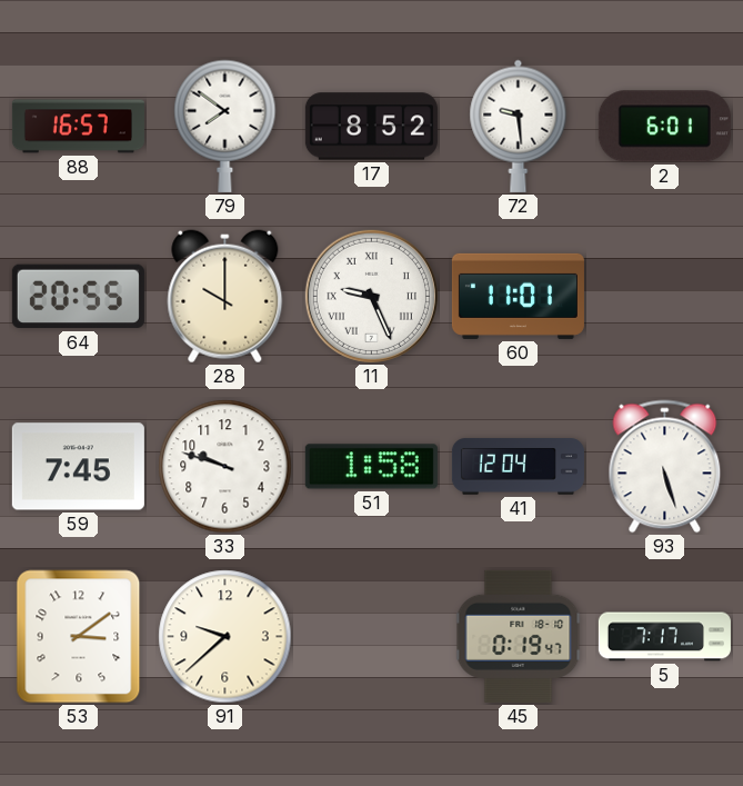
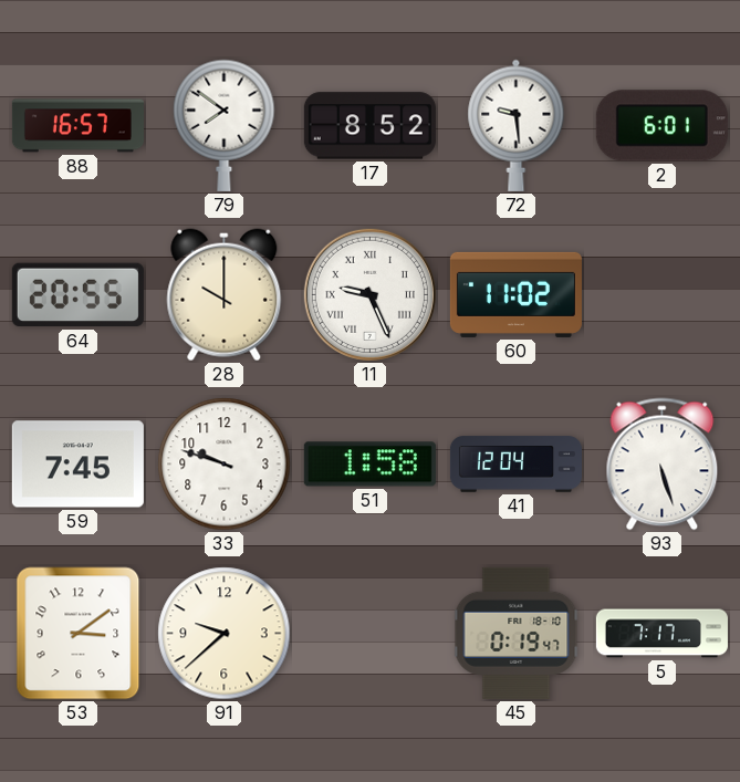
60: 11:01 -> 11:02 (515, 294)
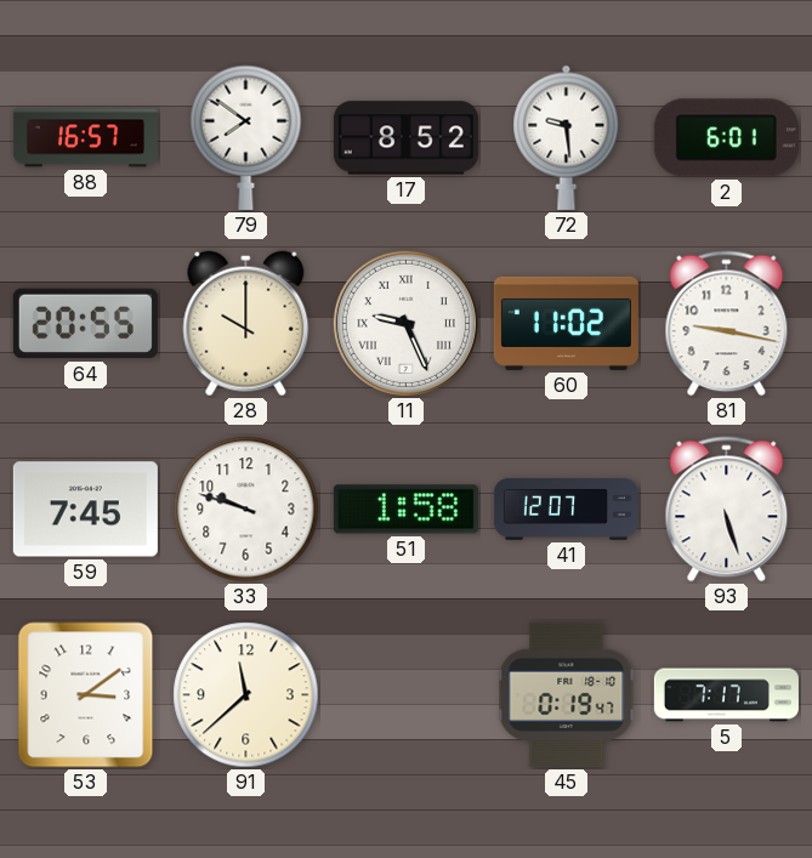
81: none -> 9:17 (727, 324)
41: 12:04 -> 12:07 (566, 510)
91: 9:38 -> 11:38 (246, 695)
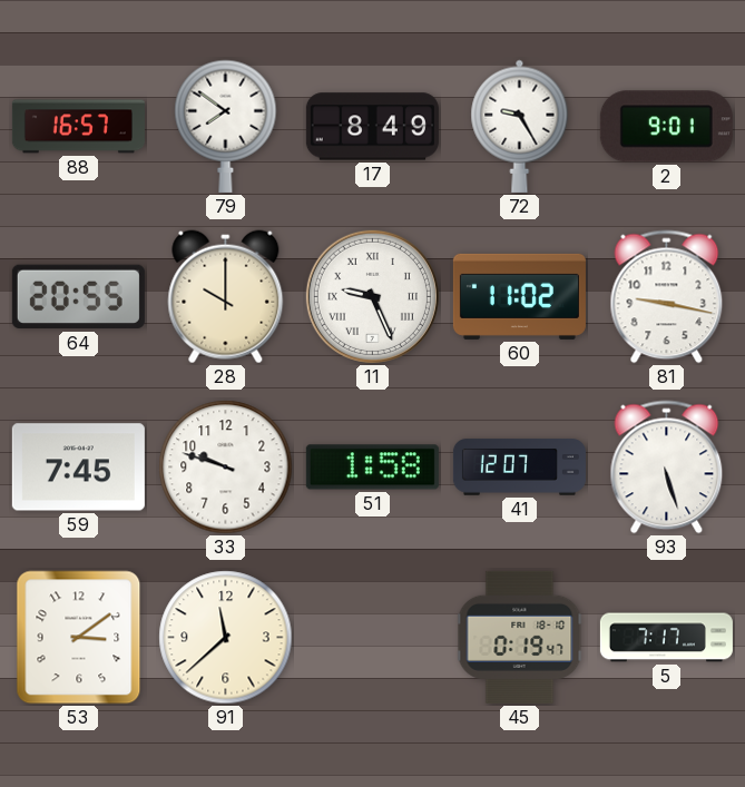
17: 8:52 -> 8:49 (372, 127)
72: 9:29 -> 9:25 (520, 126)
2: 6:01 -> 9:01 (666, 127)
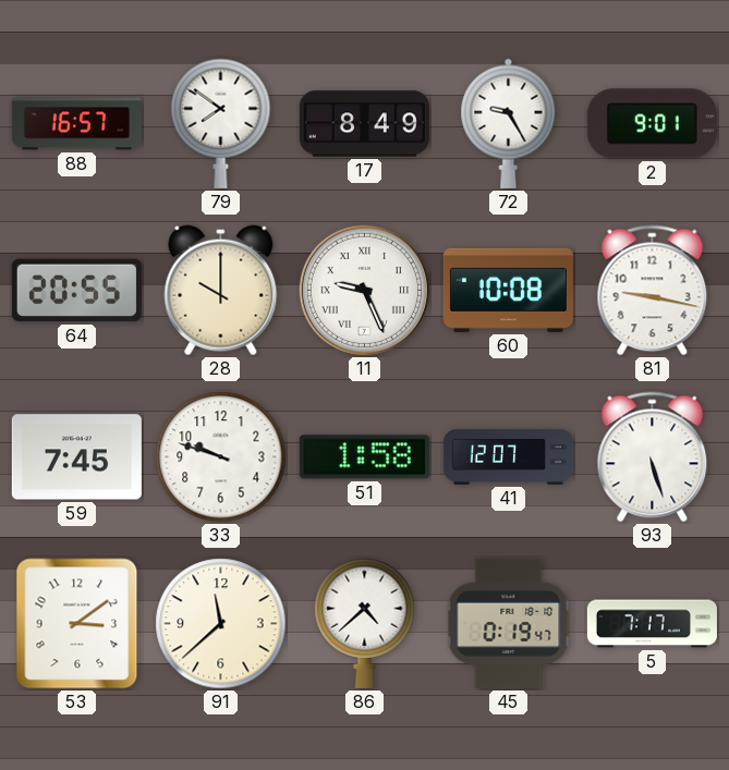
60: 11:02 -> 10:08 (508, 290)
86: none -> 4:38 (365, 623)
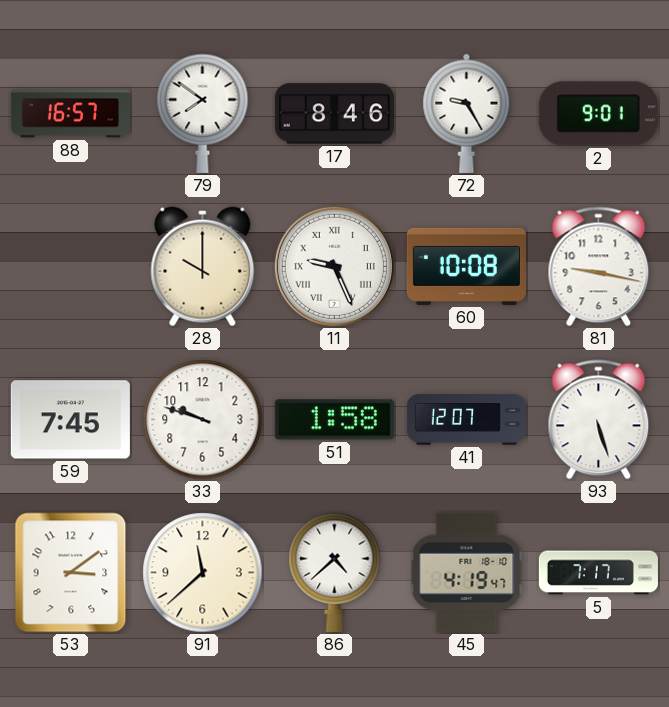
17: 8:49 -> 8:46 (334, 114)
64: 20:55 -> none (76, 291)
45: 0:19 -> 4:19 (467, 572)
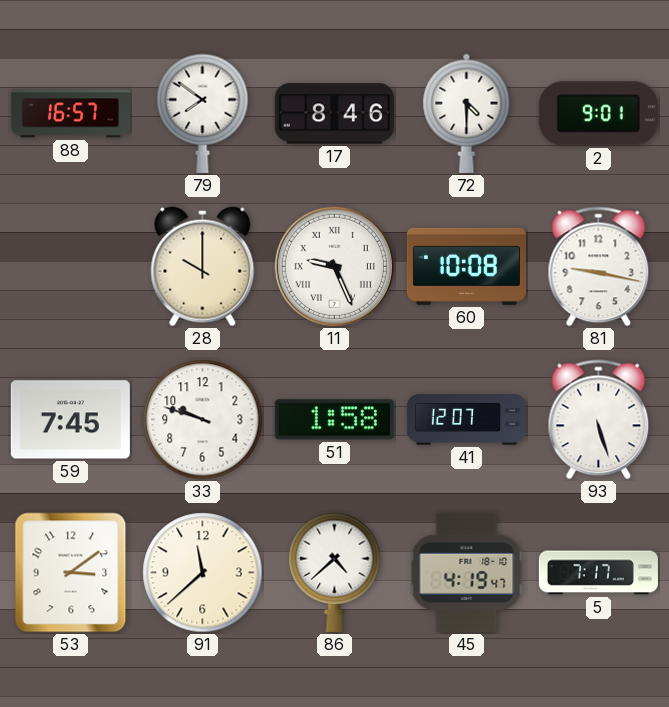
72: 9:25 -> 4:30 (467, 113)
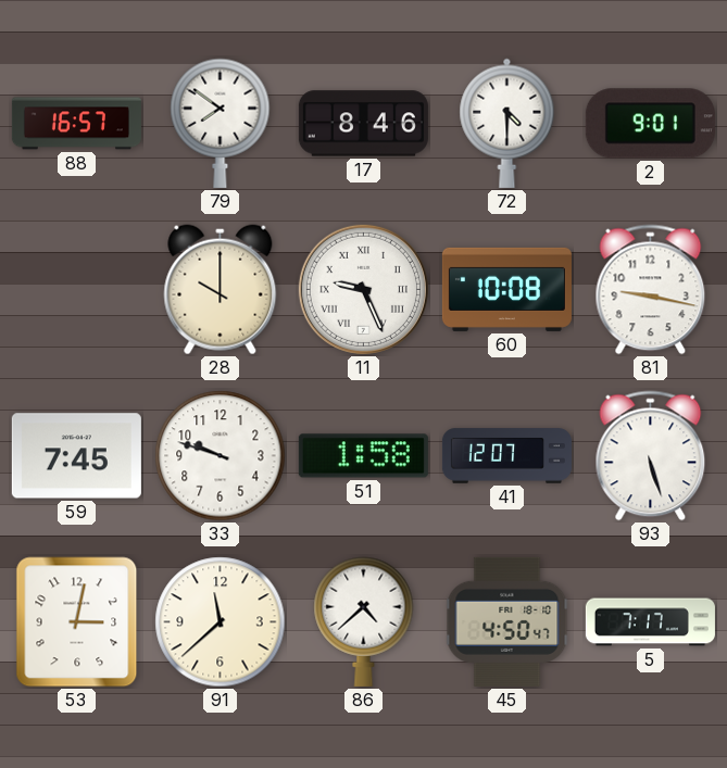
53: 3:09 -> 3:02 (77, 622)
45: 4:19 -> 4:50 (507, 621)
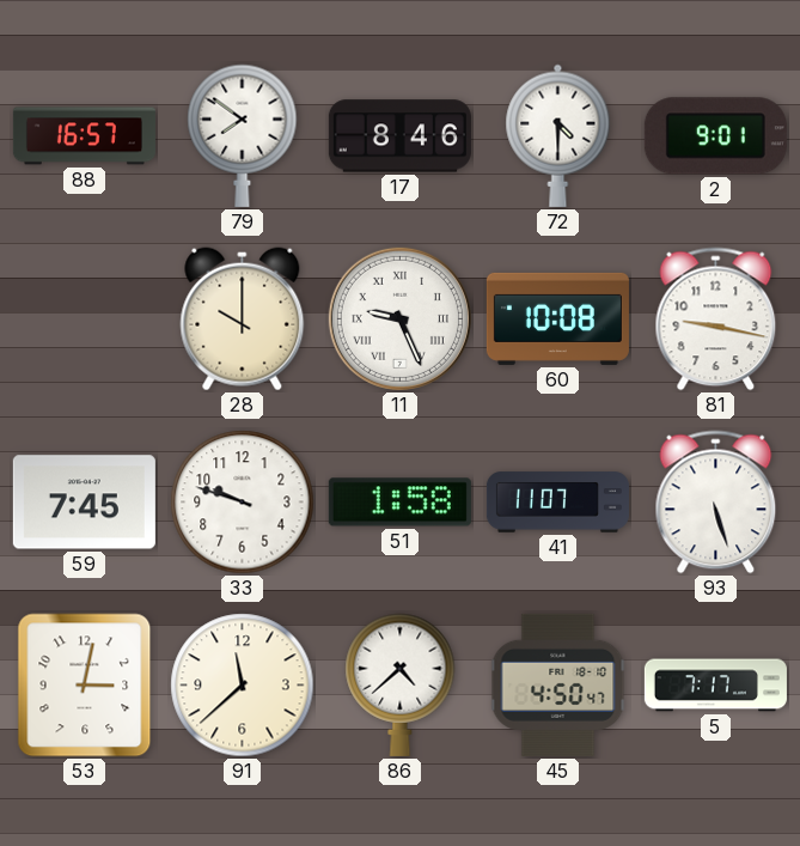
41: 12:07 -> 11:07 (557, 503)
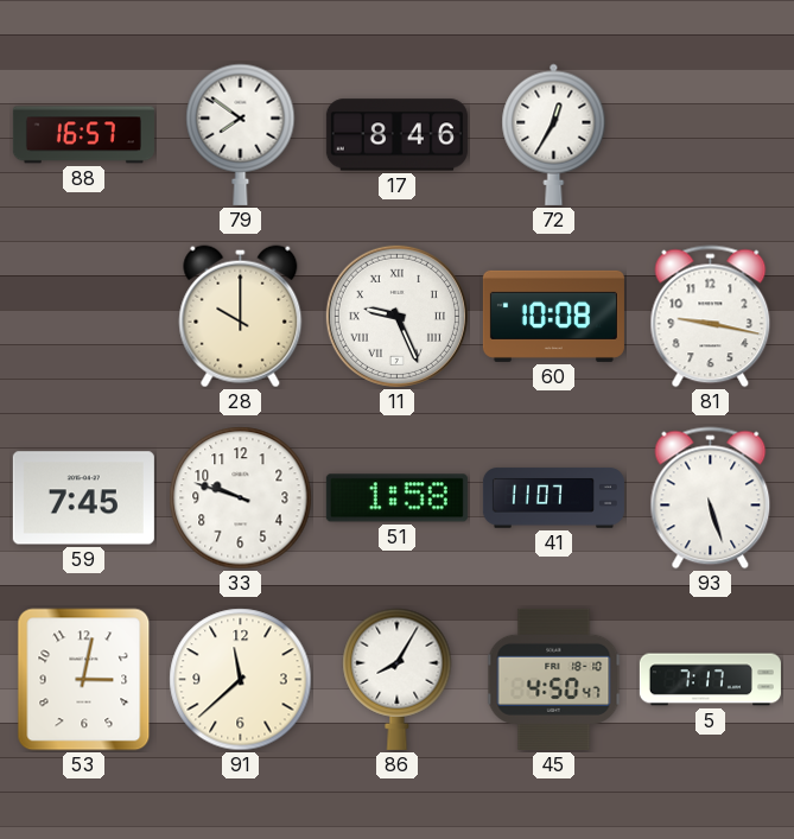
72: 4:30 -> 12:35 (554, 134)
2: 9:01 -> none (715, 136)
86: 4:38 -> 8:05 (398, 679)
